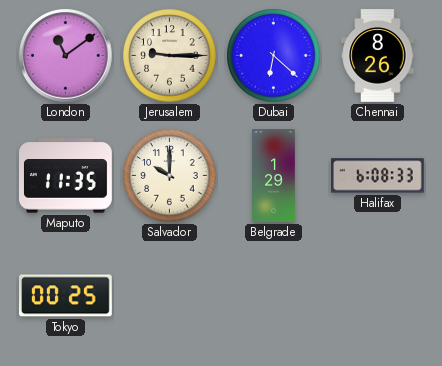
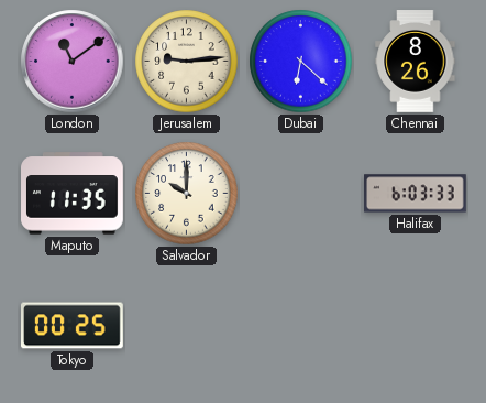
Jerusalem: 9:15 -> 9:14 (187, 62)
Belgrade: 1:29 -> none (274, 176)
Halifax: 6:08 -> 6:03 (416, 194)
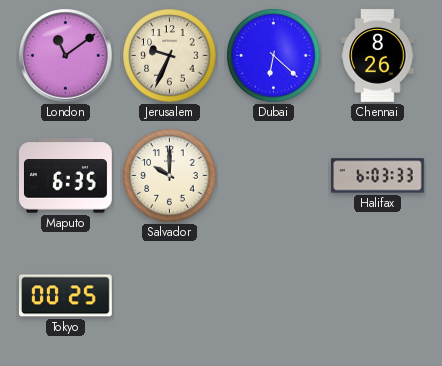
Jerusalem: 9:14 -> 9:34 (170, 56)
Maputo: 11:35 -> 6:35 (66, 176)
